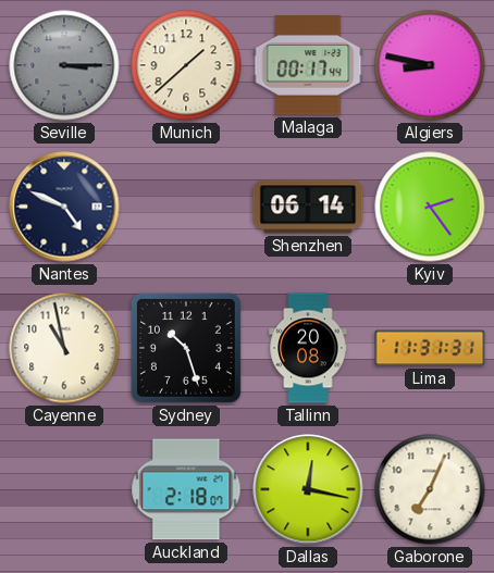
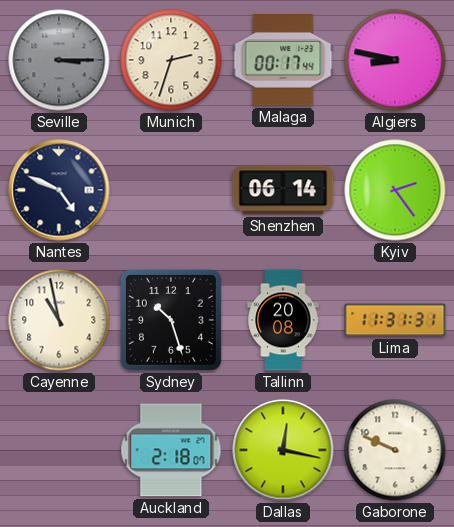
Munich: 1:38 -> 2:33 (171, 60)
Gaborone: 7:04 -> 9:49 (395, 450)
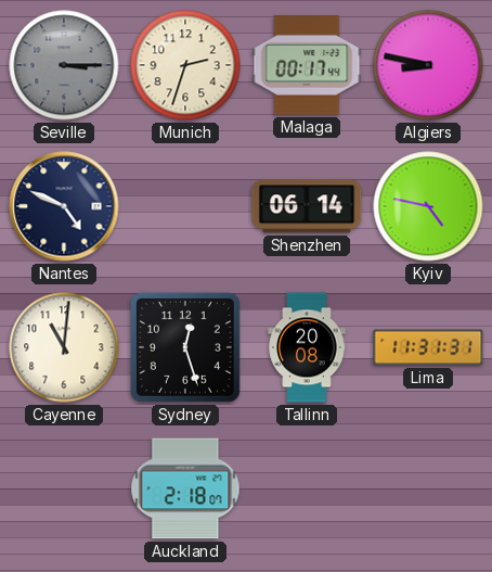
Kyiv: 2:24 -> 4:47 (428, 206)
Cayenne: 10:58 -> 11:01 (64, 347)
Sydney: 10:27 -> 12:27 (185, 347)
Dallas: 12:17 -> none (283, 450)
Gaborone: 9:49 -> none (395, 450)
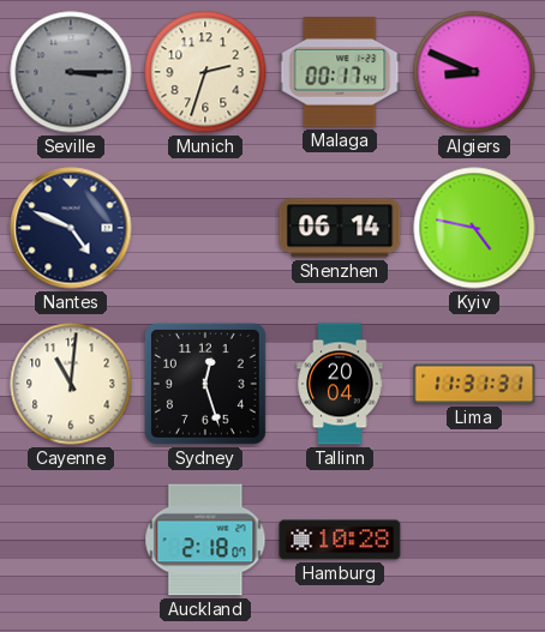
Algiers: 8:47 -> 8:49 (474, 72)
Tallinn: 20:08 -> 20:04 (340, 384)
Hamburg: none -> 10:28 (340, 540)
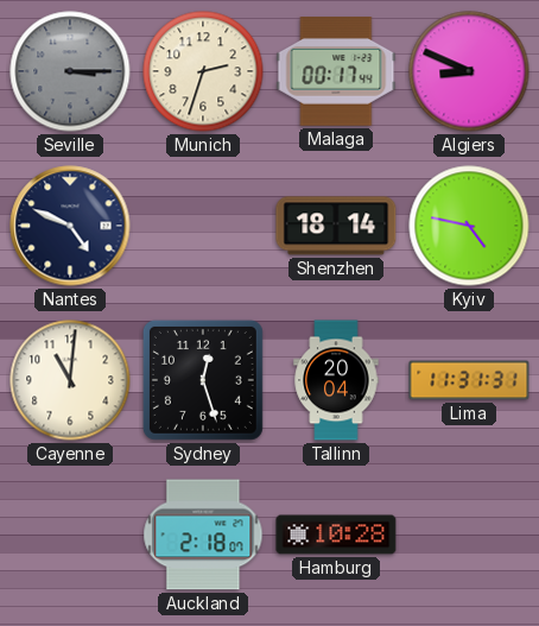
Shenzhen: 06:14 -> 18:14 (336, 226)
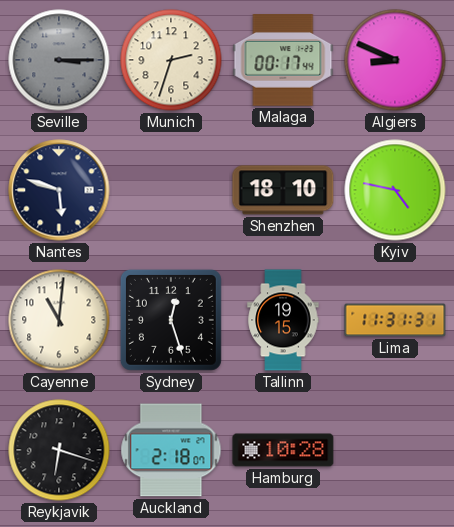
Nantes: 4:49 -> 5:48 (59, 190)
Shenzhen: 18:14 -> 18:10 (283, 190)
Tallinn: 20:04 -> 19:15 (283, 320)
Reykjavik: none -> 6:18 (59, 450)
